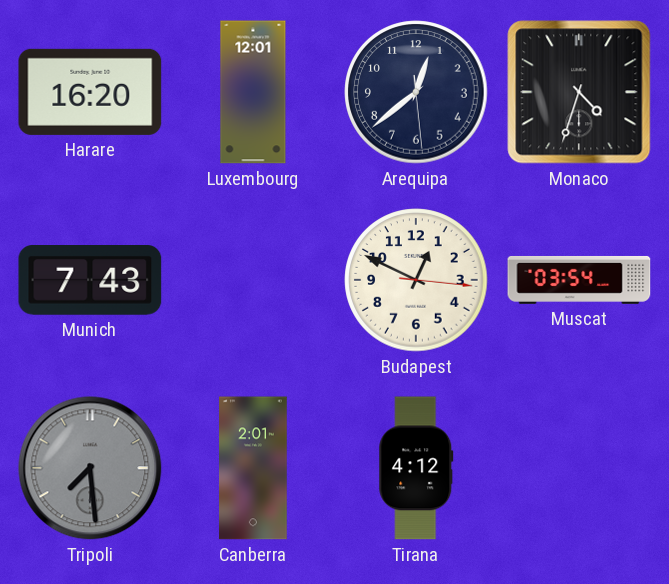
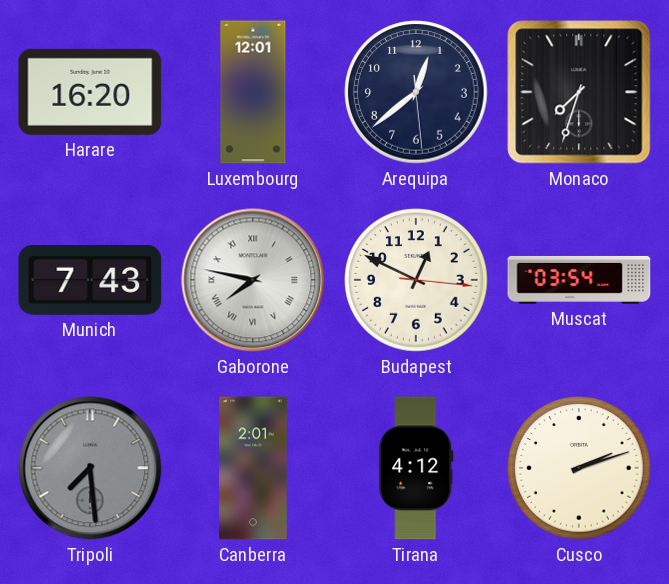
Monaco: 4:33 -> 7:33 (579, 92)
Gaborone: none -> 7:47 (253, 280)
Cusco: none -> 2:12 (579, 468)
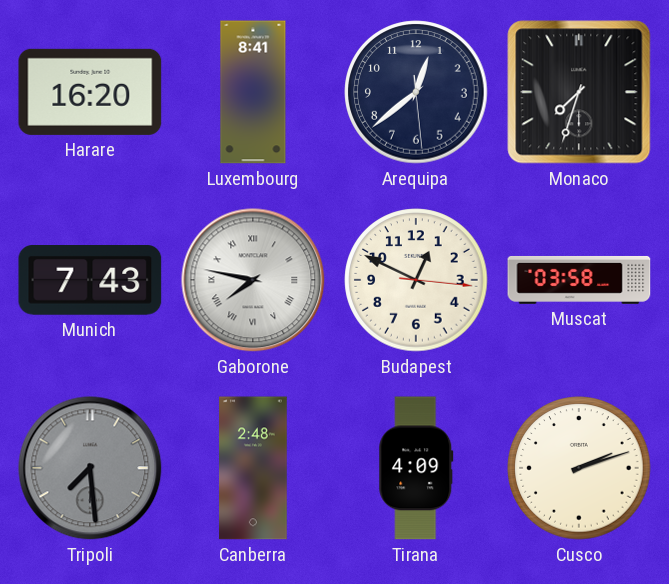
Luxembourg: 12:01 -> 8:41 (253, 92)
Muscat: 03:54 -> 03:58 (579, 280)
Canberra: 2:01 -> 2:48 (253, 468)
Tirana: 4:12 -> 4:09 (416, 468)
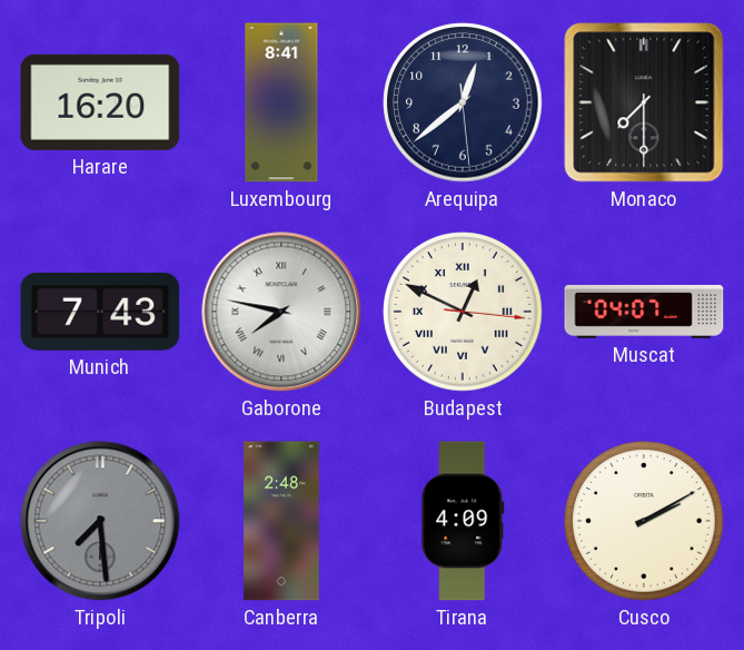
Monaco: 7:33 -> 7:30 (644, 102)
Budapest numerals: Arabic -> Roman (463, 312)
Muscat: 03:58 -> 04:07 (644, 312)
Cusco: 2:12 -> 2:10 (644, 521)
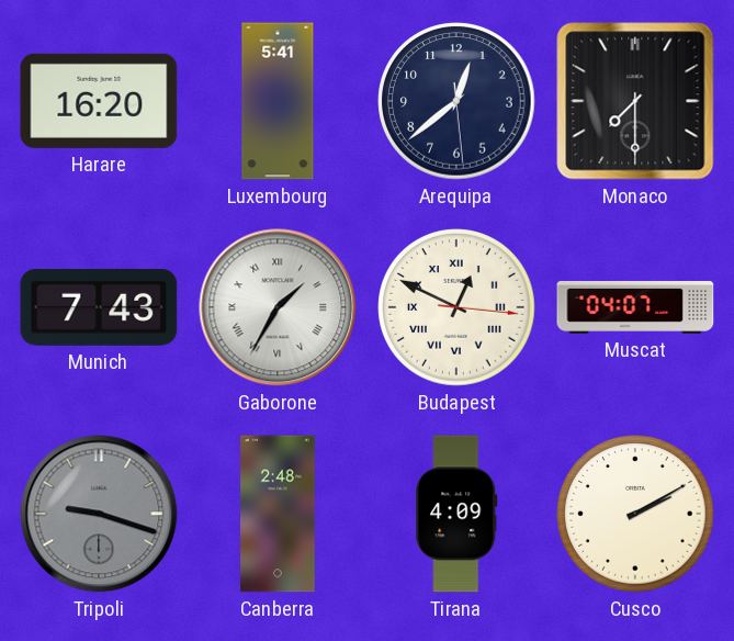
Luxembourg: 8:41 -> 5:41 (278, 101)
Gaborone: 7:47 -> 1:35 (278, 307)
Tripoli: 7:29 -> 9:18 (99, 514)
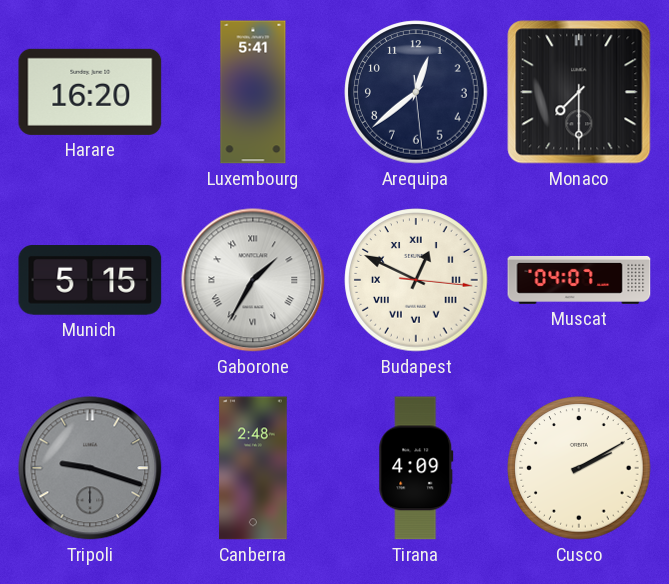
Munich: 7:43 -> 5:15 (90, 281)
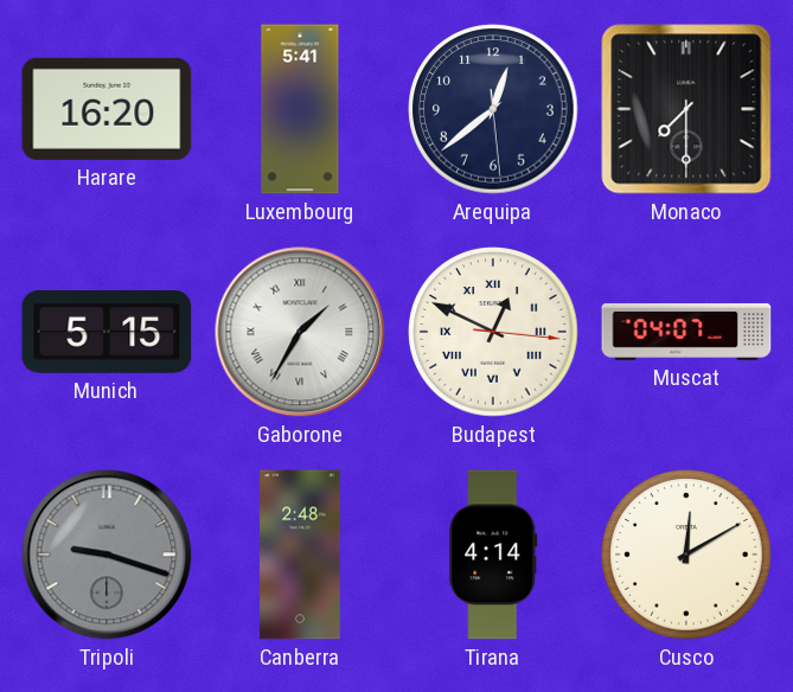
Tirana: 4:09 -> 4:14 (493, 555)
Cusco: 2:10 -> 12:10 (686, 555)
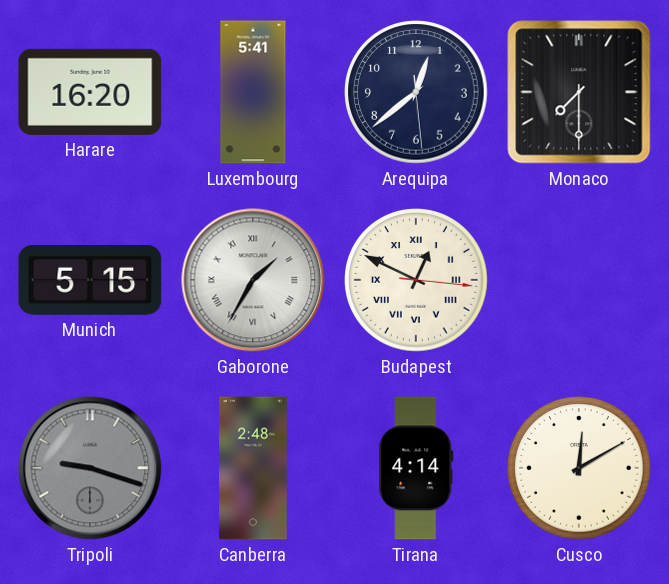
Muscat: 04:07 -> none (686, 332)
